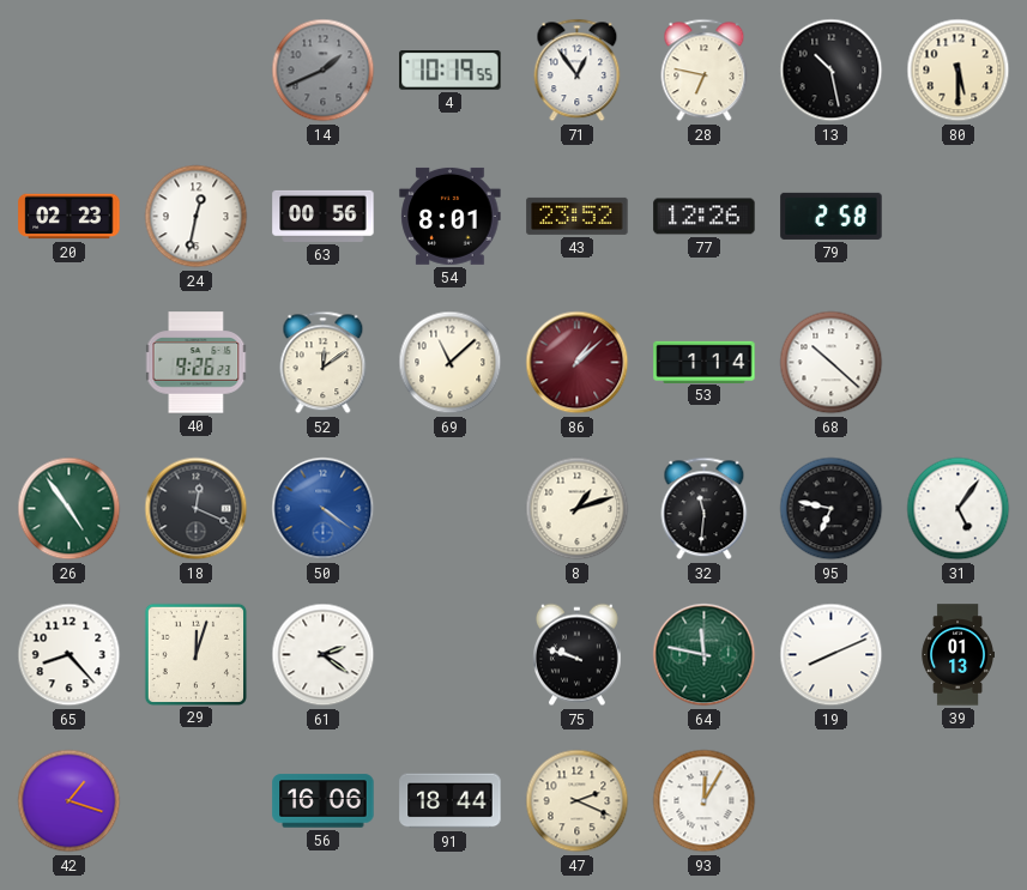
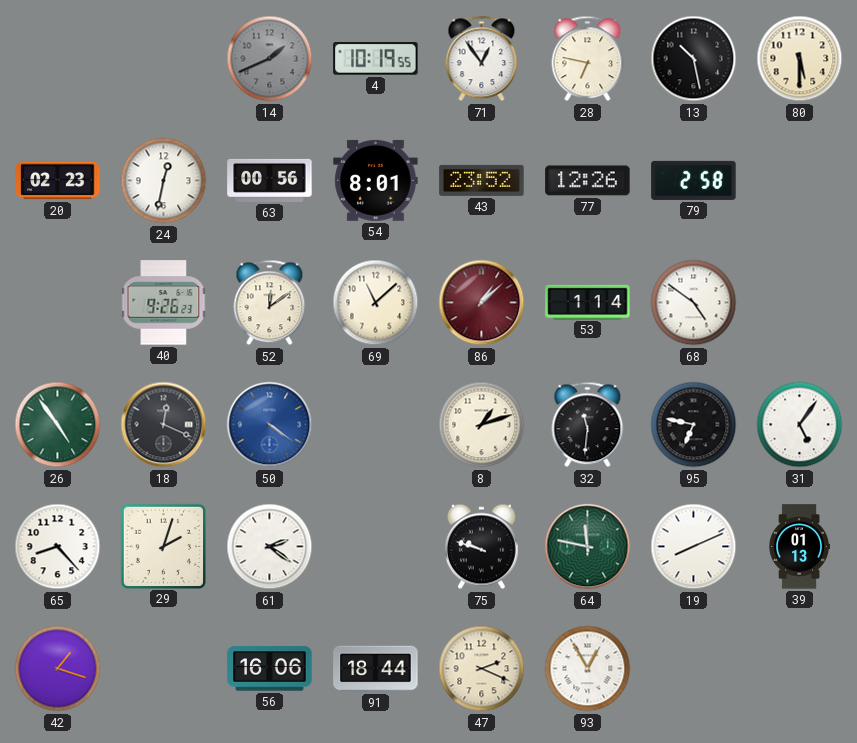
68: 10:22 -> 4:51 (694, 303)
29: 12:03 -> 2:03 (163, 546)
93: 12:05 -> 12:55 (588, 669)
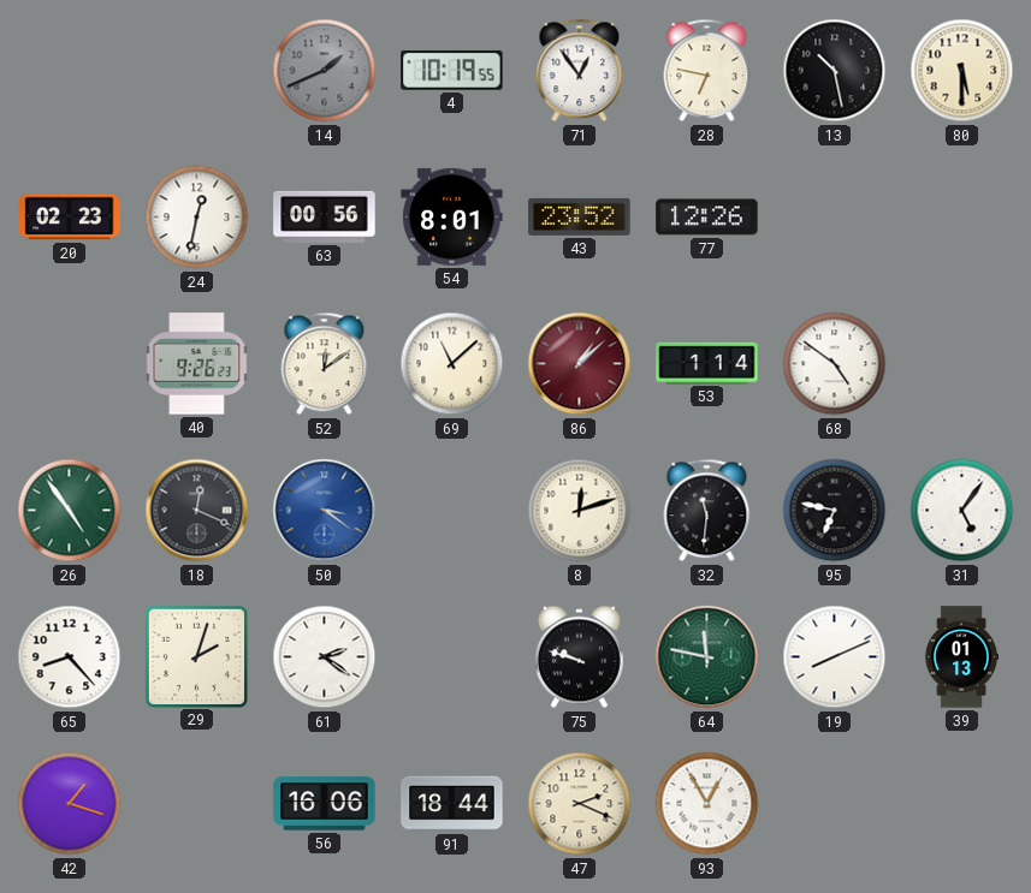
79: 2:58 -> none (694, 180)
50: 4:21 -> 3:21 (325, 511)
8: 1:12 -> 12:12 (580, 511)
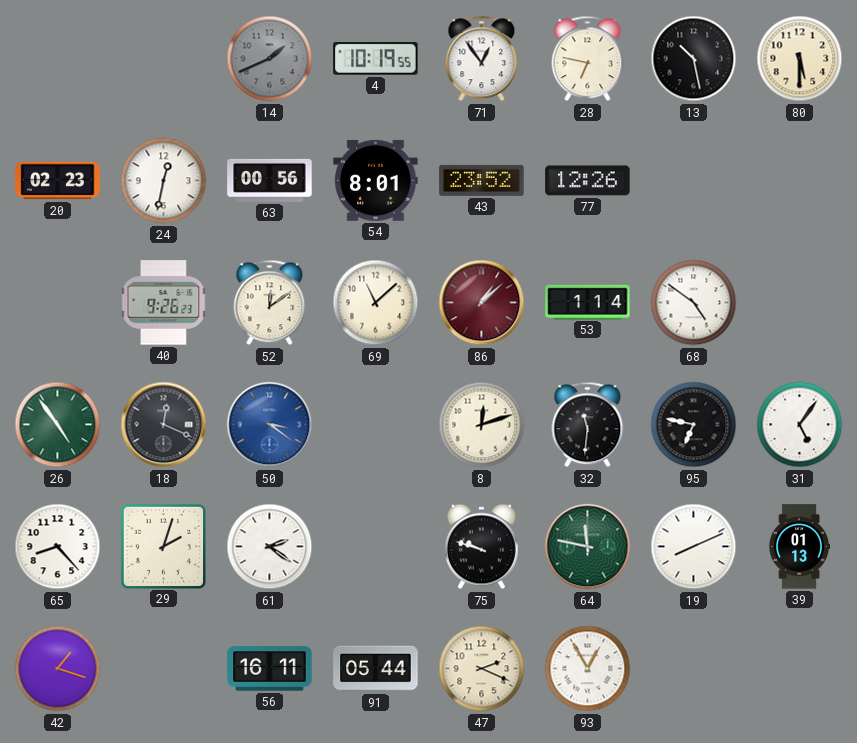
56: 16:06 -> 16:11 (270, 669)
91: 18:44 -> 05:44 (376, 669)
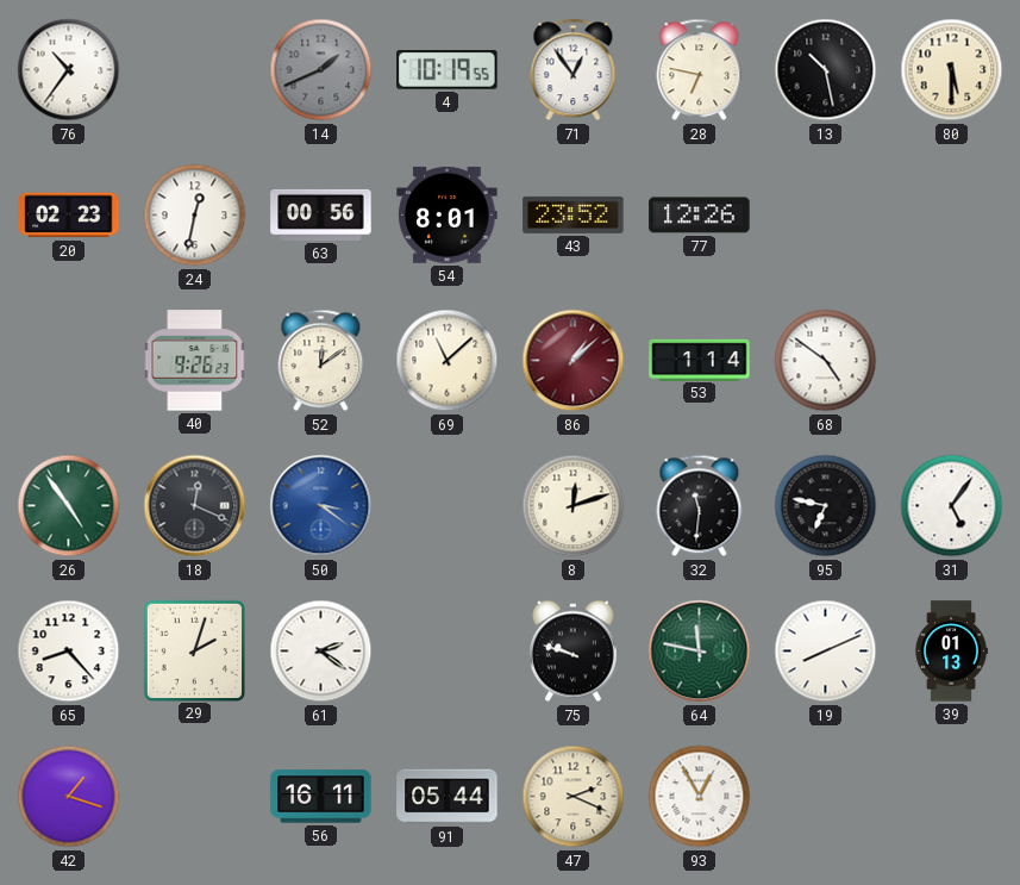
76: none -> 10:36 (69, 70)
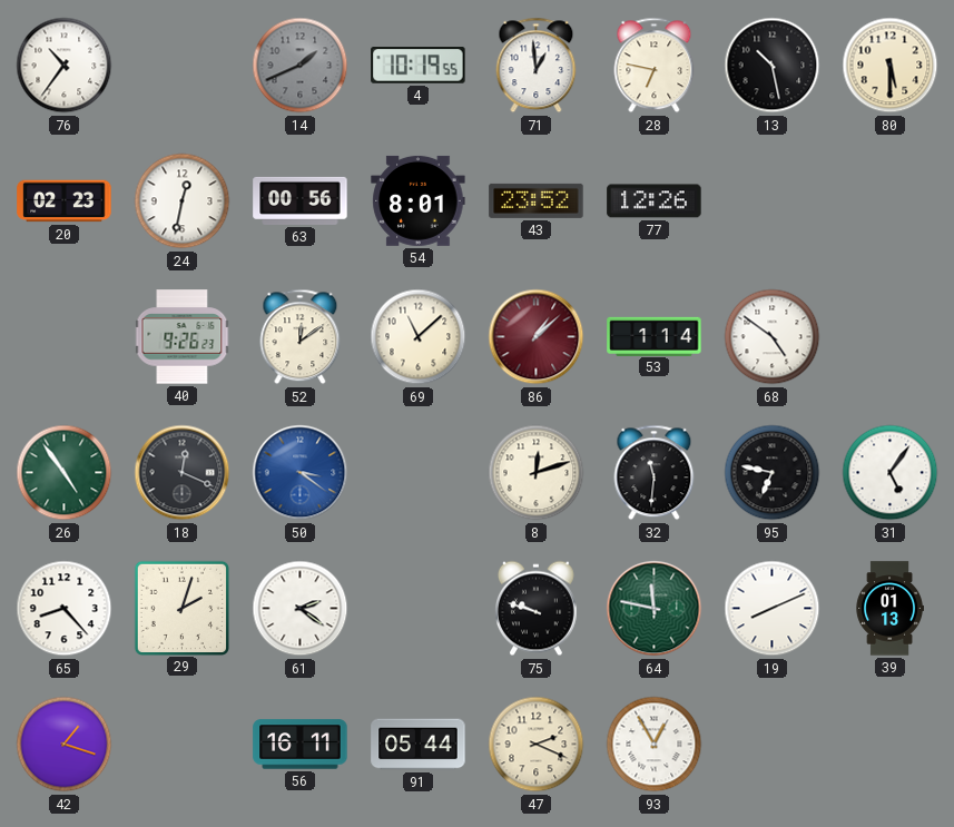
71: 12:54 -> 12:59 (537, 66)
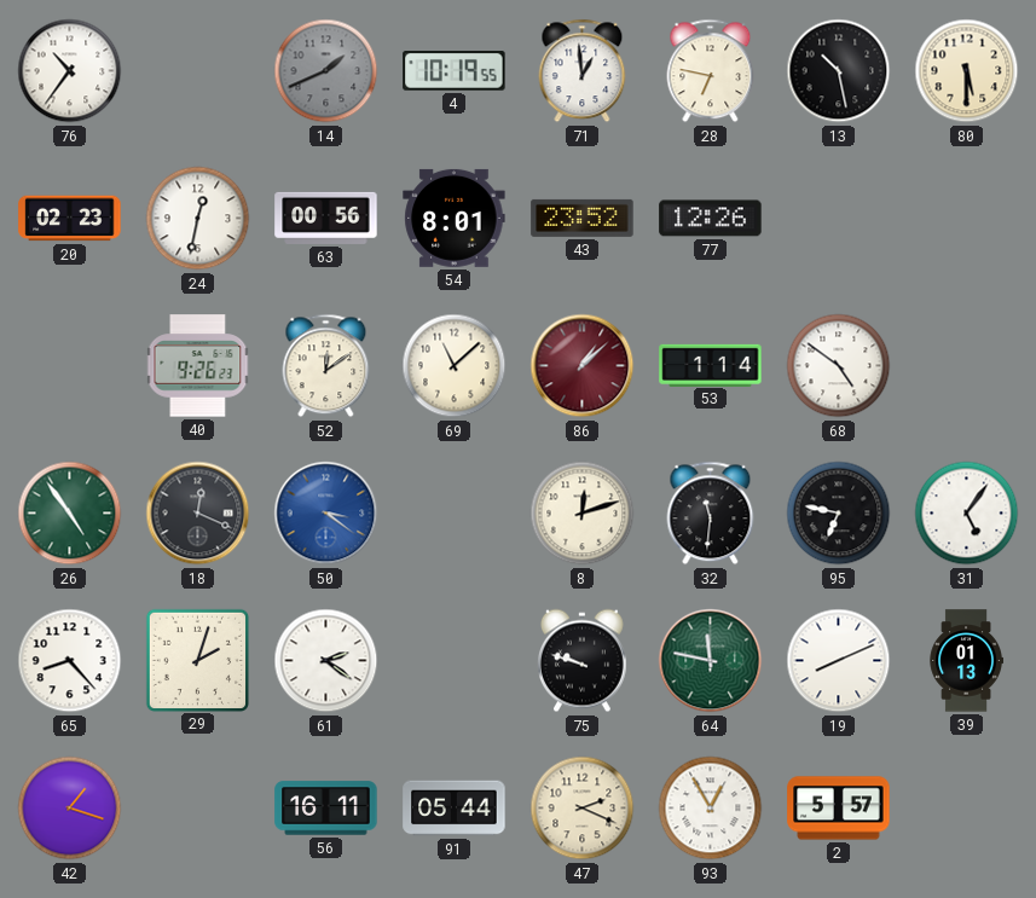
2: none -> 5:57 (839, 809)
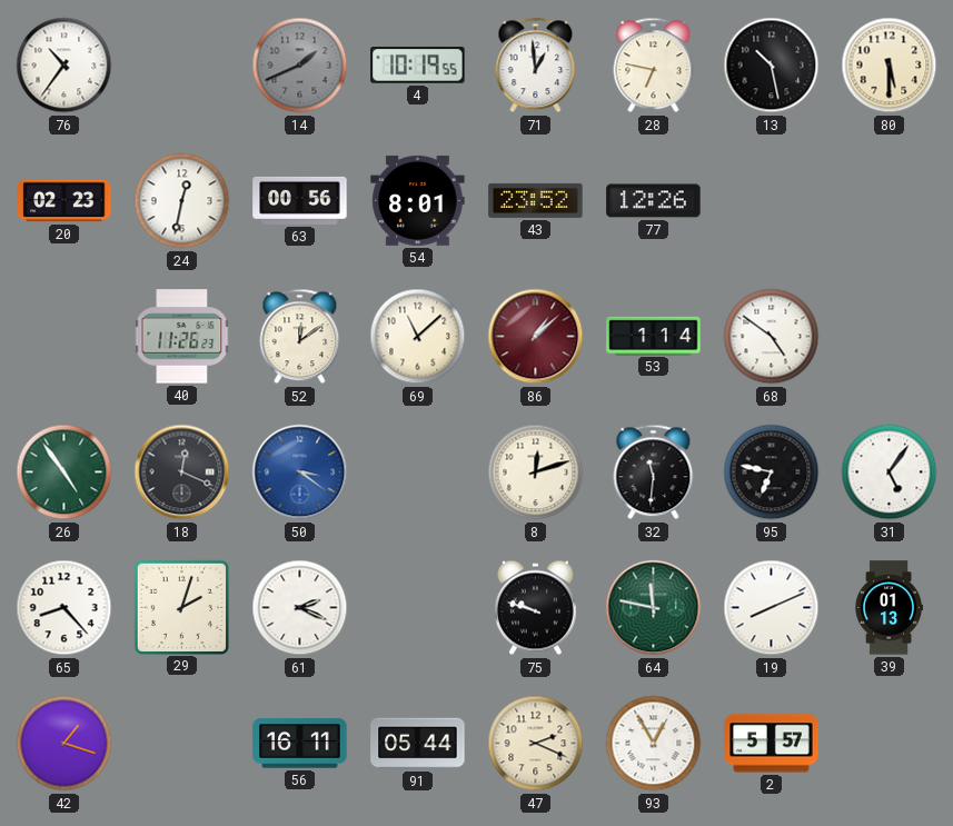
40: 9:26 -> 11:26 (182, 337)
61: 2:21 -> 2:19 (300, 608)
